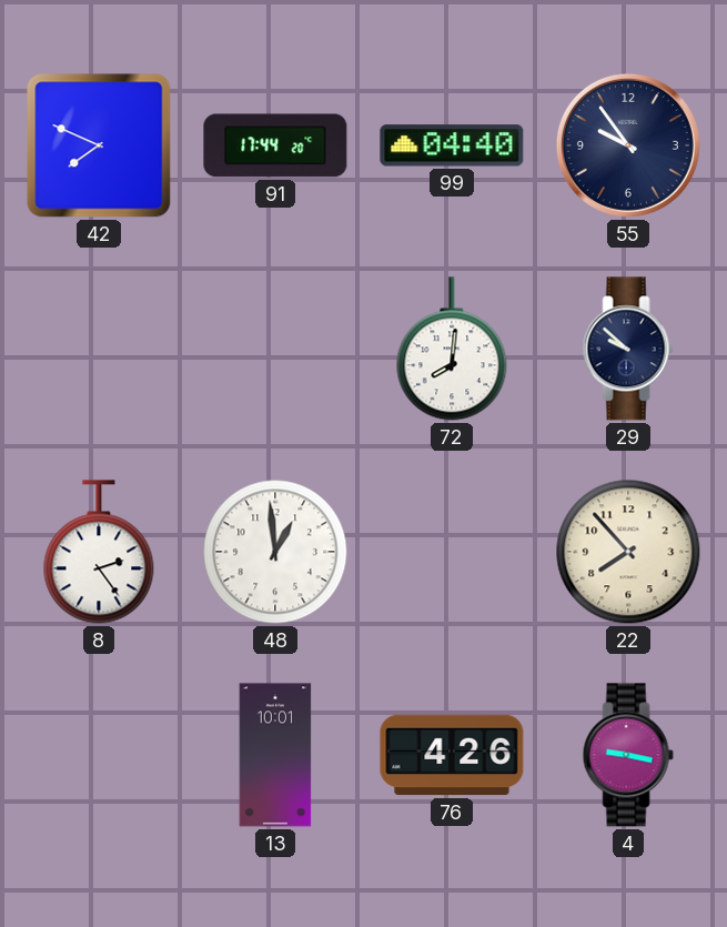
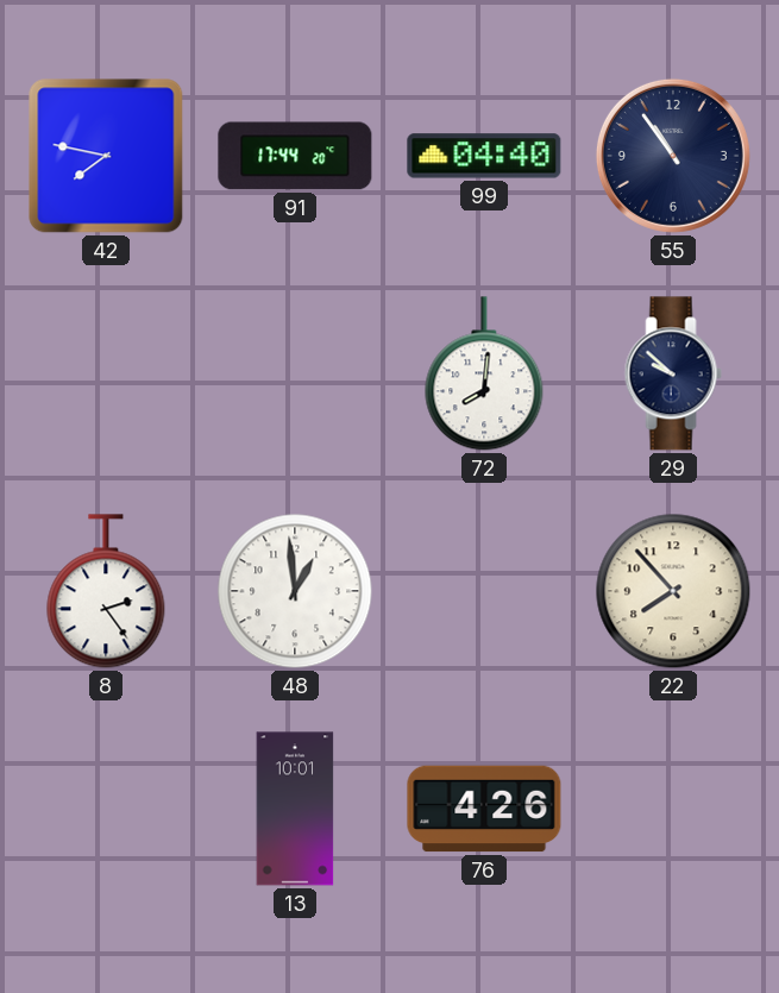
42: 7:49 -> 7:47 (106, 156)
55: 9:54 -> 10:54 (673, 156)
4: 9:17 -> none (628, 755)
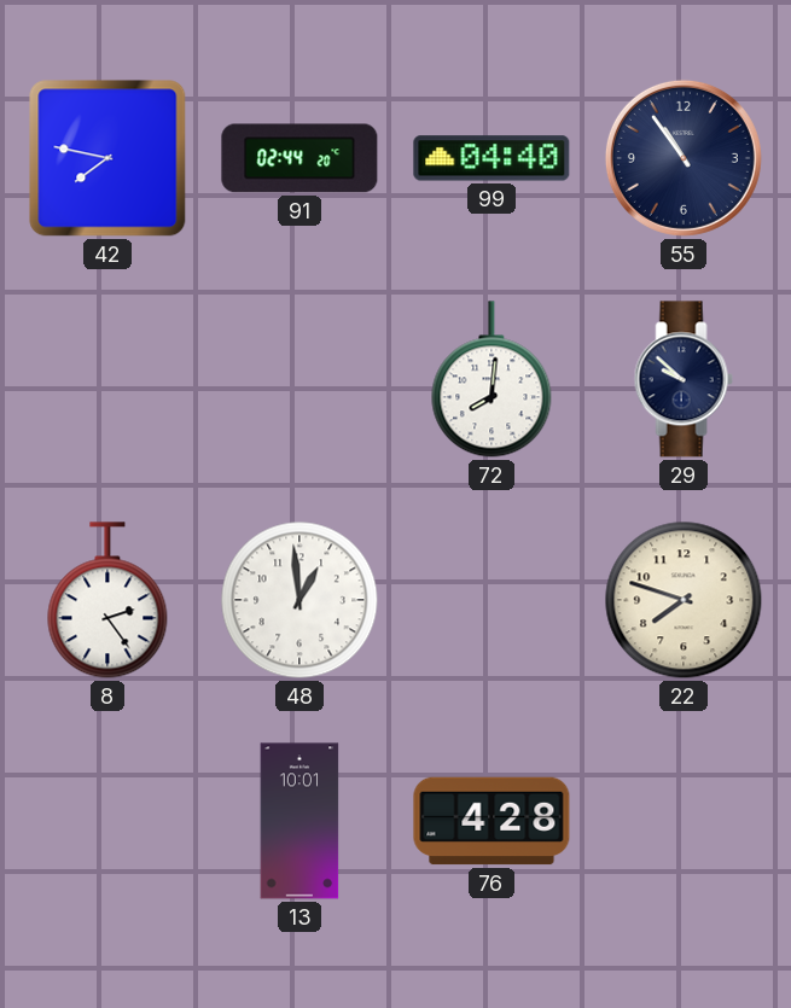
91: 17:44 -> 02:44 (299, 158)
22: 7:53 -> 7:48 (684, 600)
76: 4:26 -> 4:28 (492, 821)
